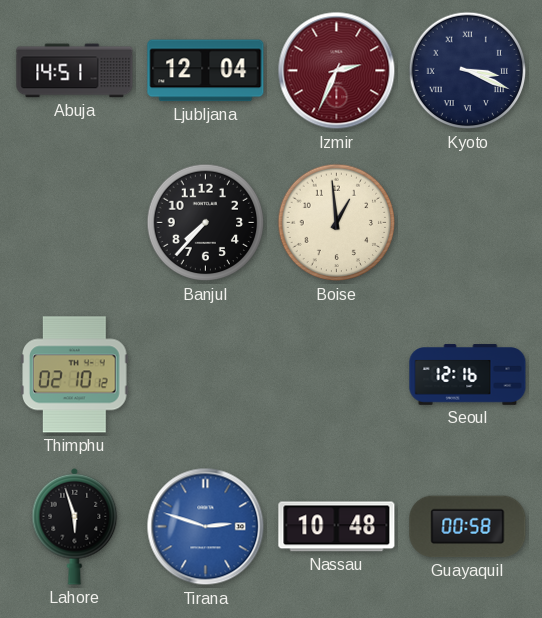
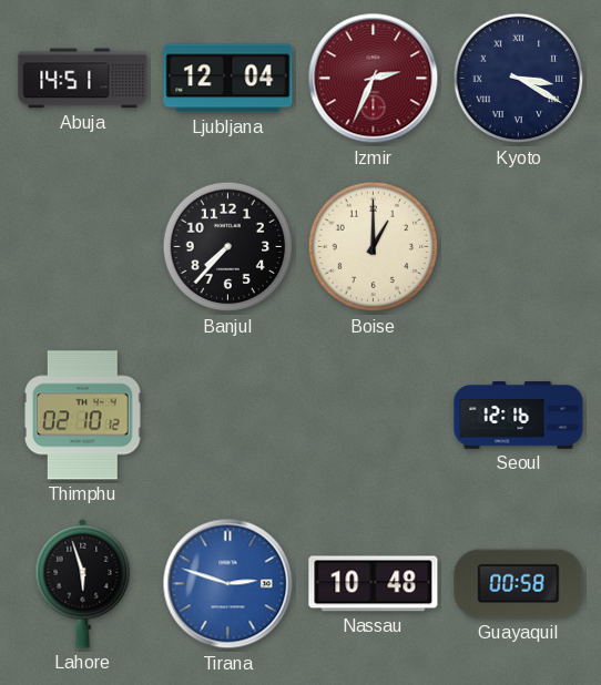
Kyoto: 3:19 -> 3:20 (519, 79)
Boise: 12:59 -> 1:00 (374, 247)
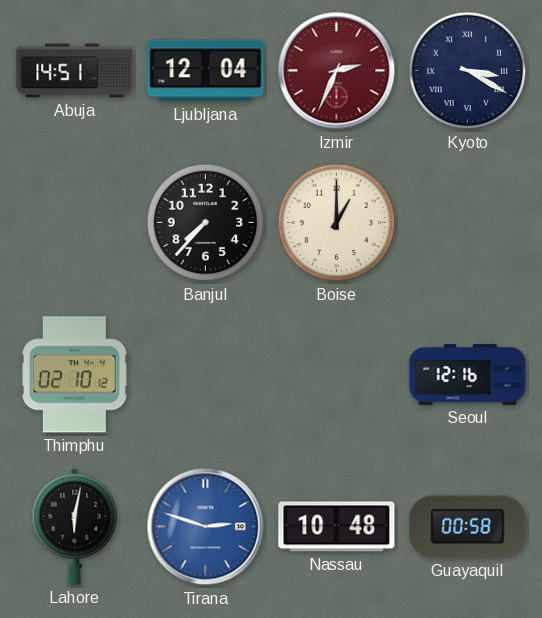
Lahore: 5:57 -> 6:02 (75, 526)
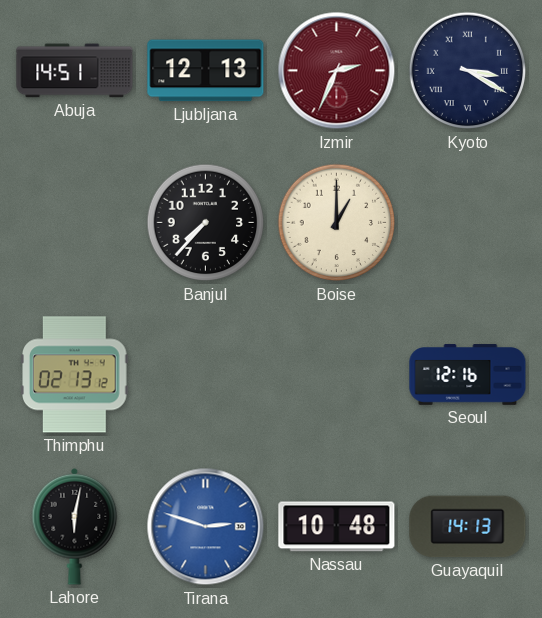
Ljubljana: 12:04 -> 12:13 (206, 71)
Thimphu: 02:10 -> 02:13 (75, 375)
Guayaquil: 00:58 -> 14:13 (468, 527)
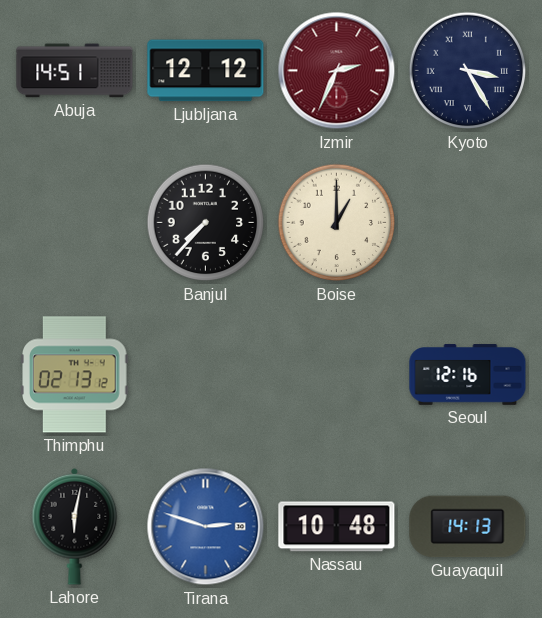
Ljubljana: 12:13 -> 12:12 (206, 71)
Kyoto: 3:20 -> 3:25 (468, 71)
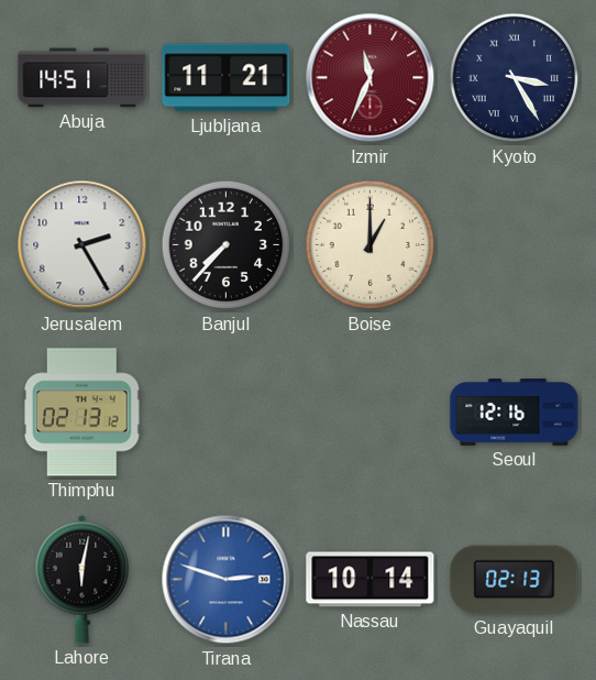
Ljubljana: 12:12 -> 11:21 (227, 78)
Izmir: 2:34 -> 11:34 (371, 78)
Jerusalem: none -> 2:25 (82, 245)
Nassau: 10:48 -> 10:14 (371, 580)
Guayaquil: 14:13 -> 02:13 (515, 580)
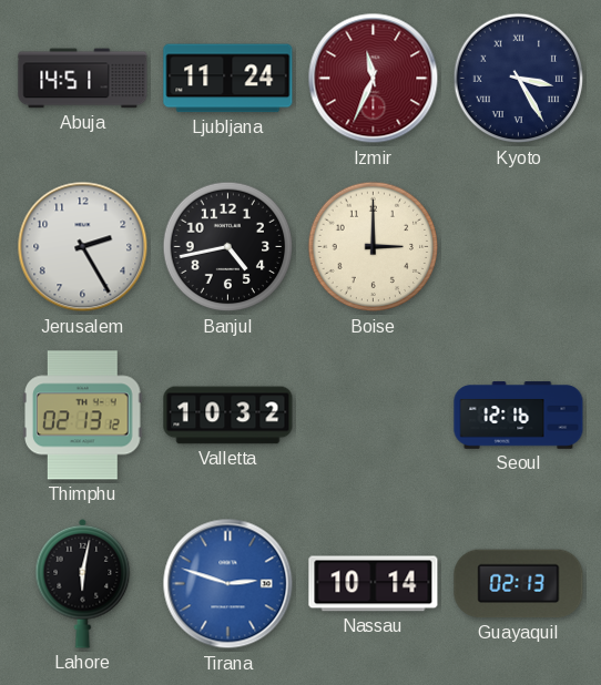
Ljubljana: 11:21 -> 11:24 (228, 79)
Banjul: 7:37 -> 4:43 (228, 247)
Boise: 1:00 -> 3:00 (374, 247)
Valletta: none -> 10:32 (228, 416)
